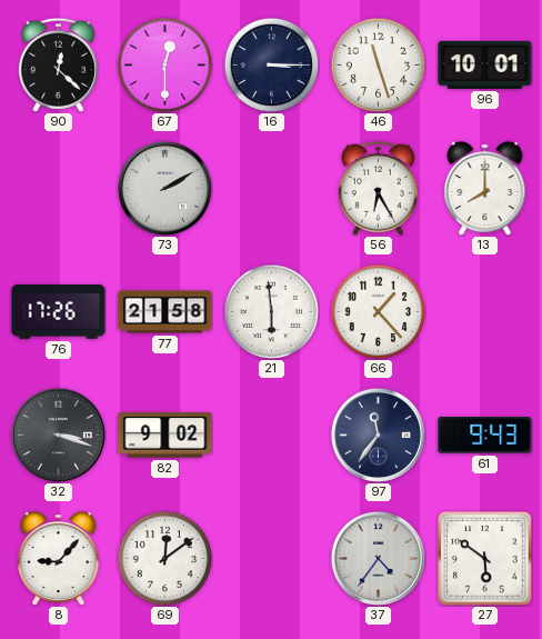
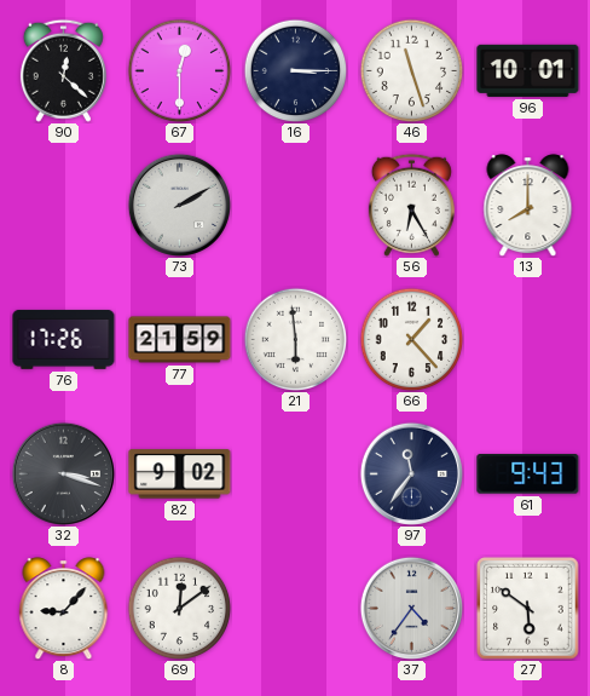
77: 21:58 -> 21:59 (180, 340)
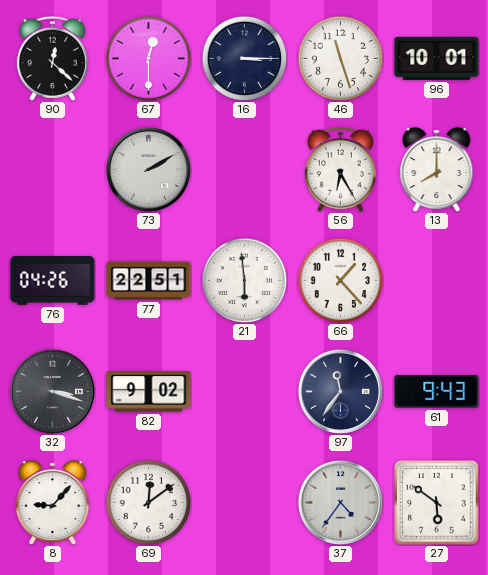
76: 17:26 -> 04:26 (53, 281)
77: 21:59 -> 22:51 (149, 281)
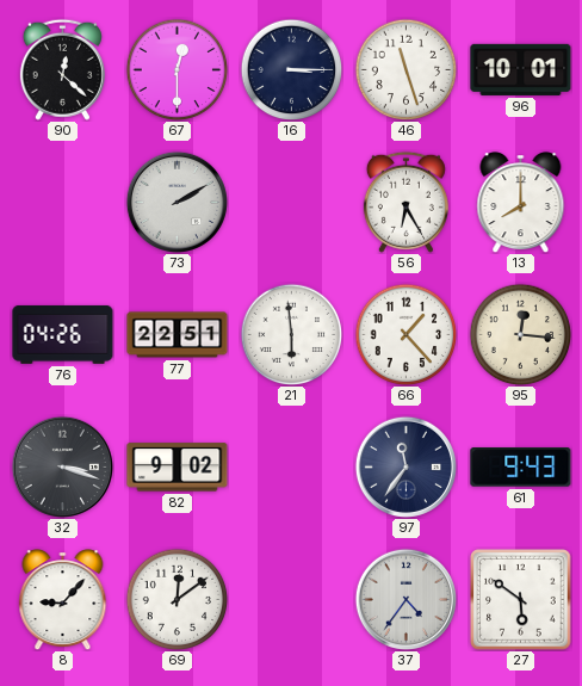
95: none -> 12:16 (520, 334)
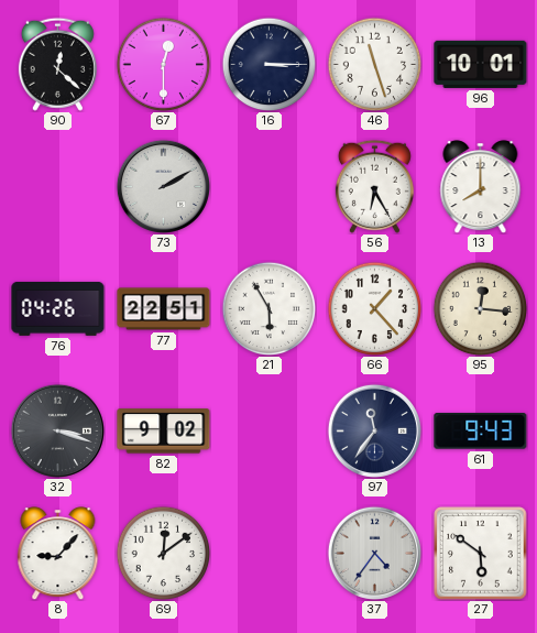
21: 5:59 -> 5:55 (268, 308)
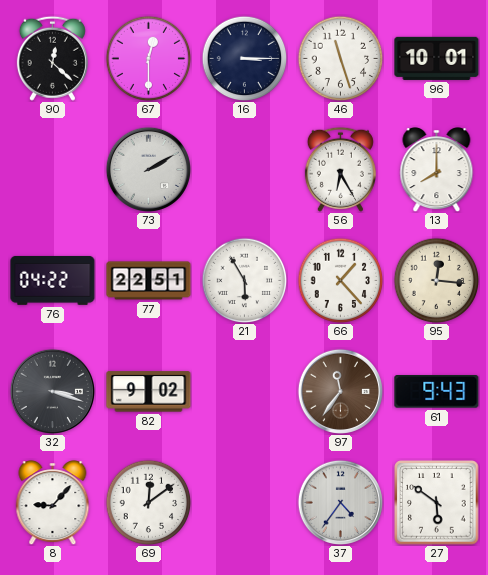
76: 04:26 -> 04:22 (53, 281)
97 dial: navy -> brown (340, 391)
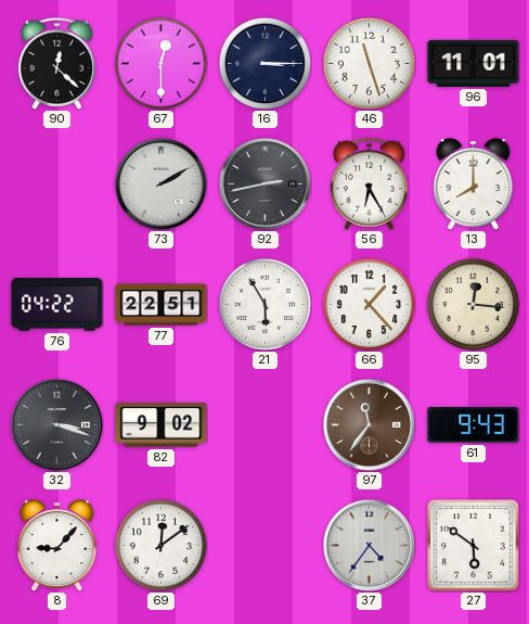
96: 10:01 -> 11:01 (474, 63)
92: none -> 2:43 (264, 183)
